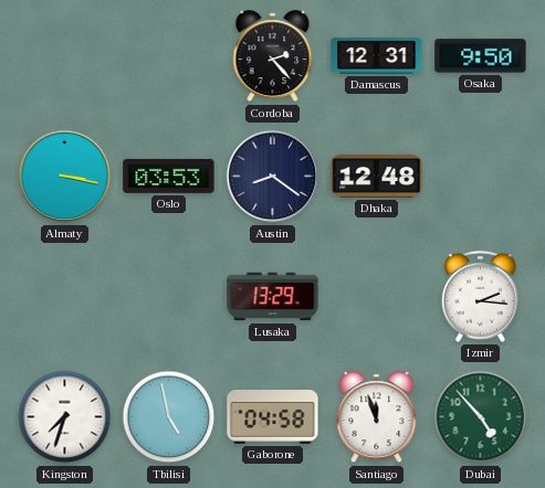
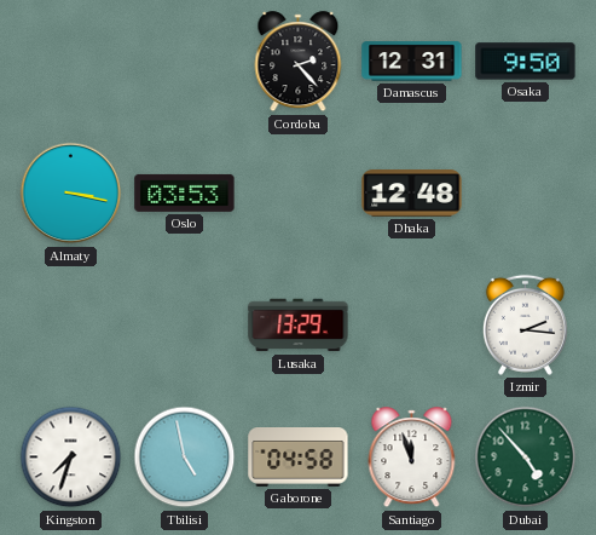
Austin: 8:21 -> none (273, 177)
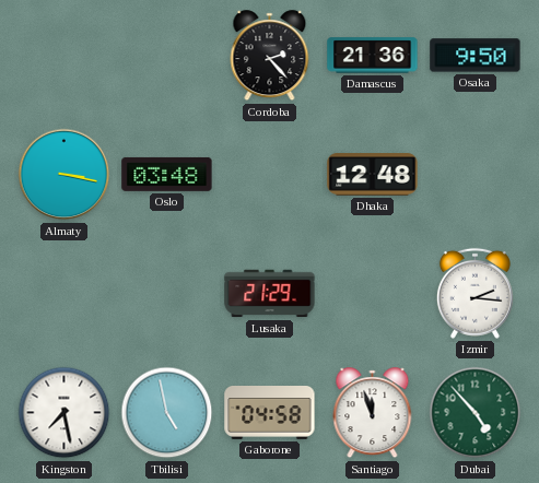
Damascus: 12:31 -> 21:36 (373, 56)
Oslo: 03:53 -> 03:48 (167, 174)
Lusaka: 13:29 -> 21:29 (270, 294)
Kingston: 7:33 -> 7:28 (65, 413)
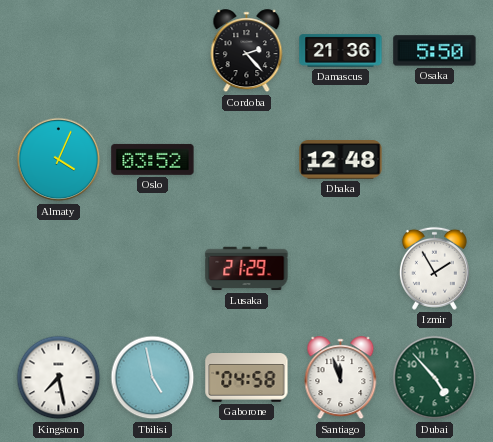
Osaka: 9:50 -> 5:50 (435, 51)
Almaty: 3:17 -> 4:04 (59, 160)
Oslo: 03:48 -> 03:52 (153, 159)
Izmir: 2:16 -> 1:55 (434, 268)
